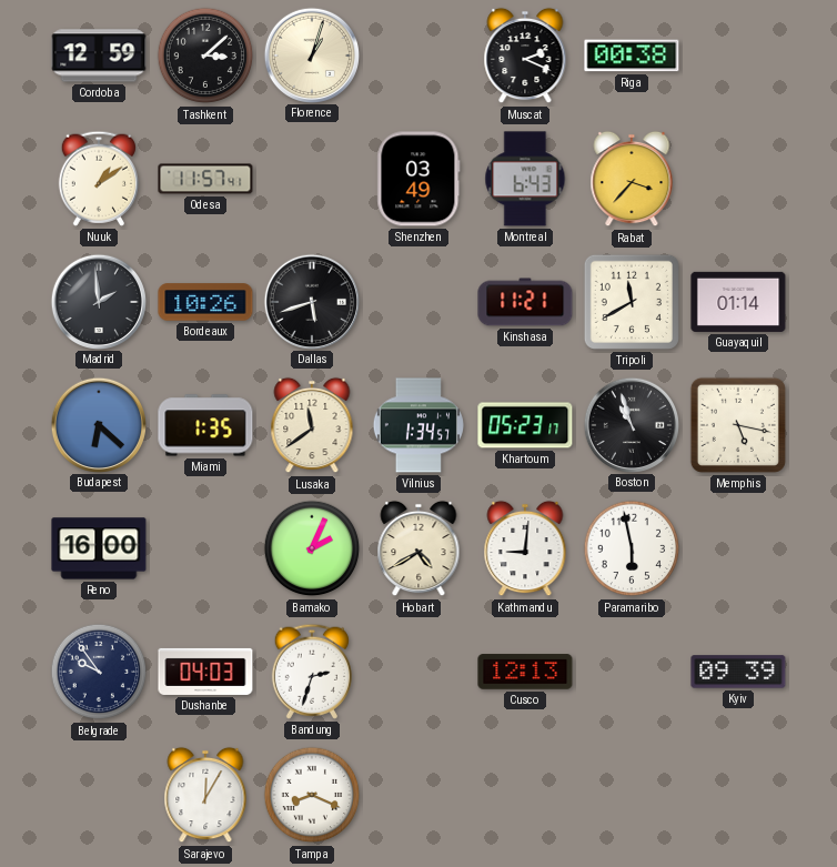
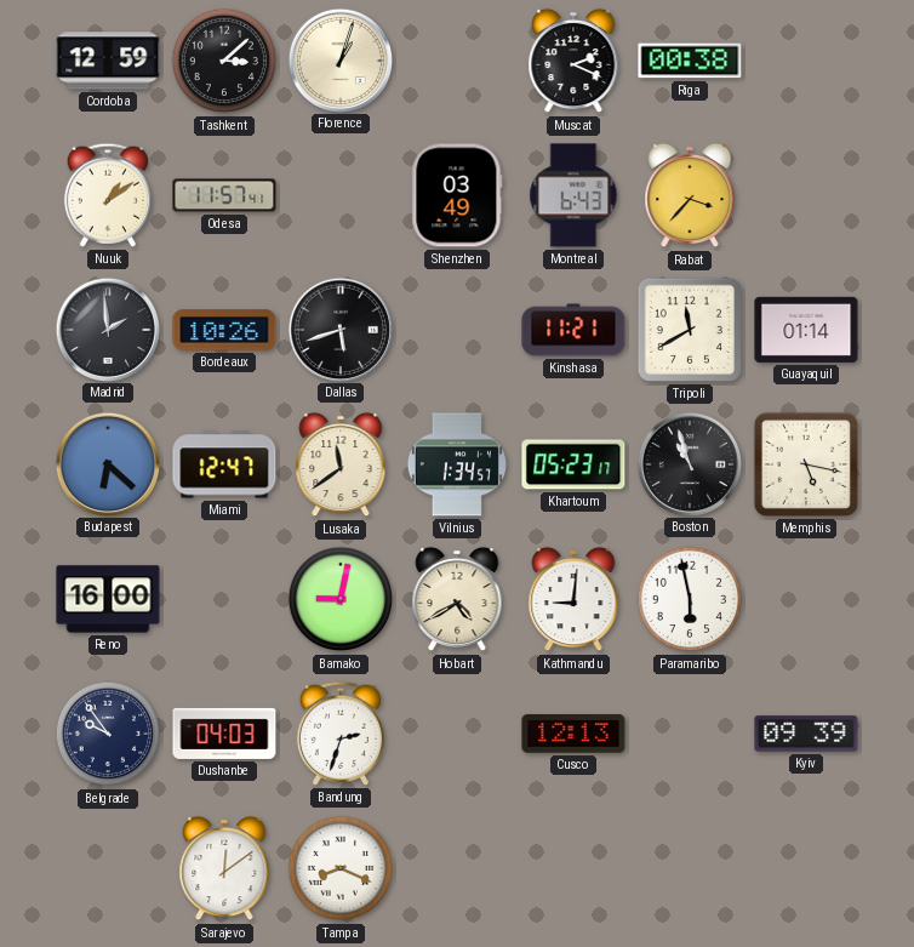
Miami: 1:35 -> 12:47 (224, 464)
Bamako: 2:04 -> 9:02 (341, 599)
Sarajevo: 12:05 -> 12:09 (224, 868)
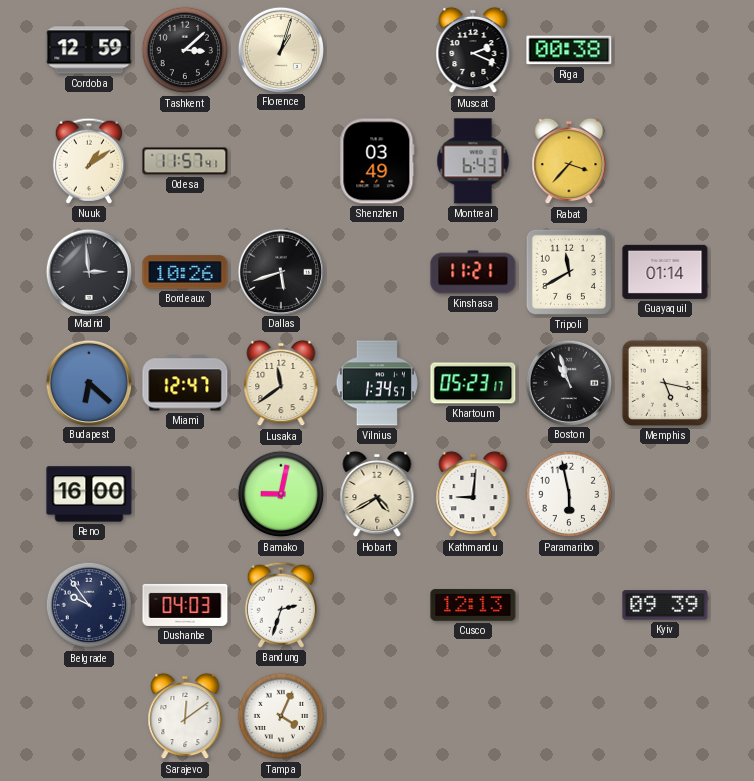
Madrid: 1:59 -> 2:59 (88, 271)
Tampa: 8:19 -> 4:04 (281, 716)
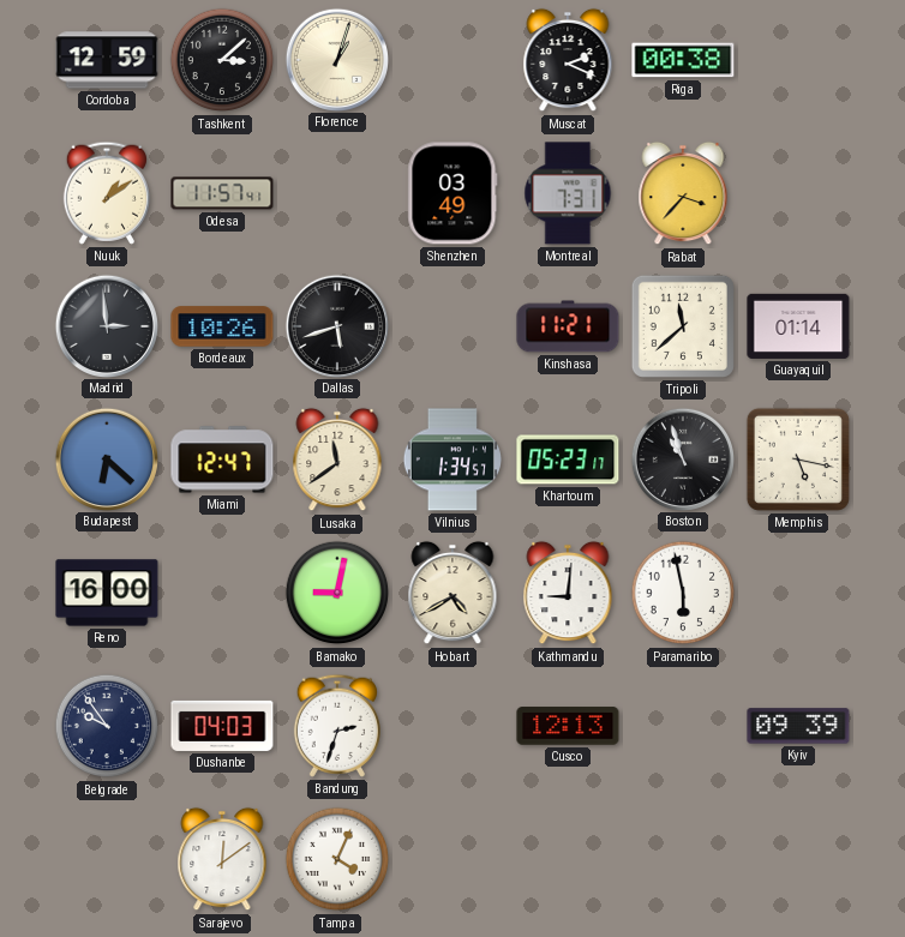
Montreal: 6:43 -> 7:31 (568, 193)
Tripoli: 11:40 -> 11:38 (683, 326)
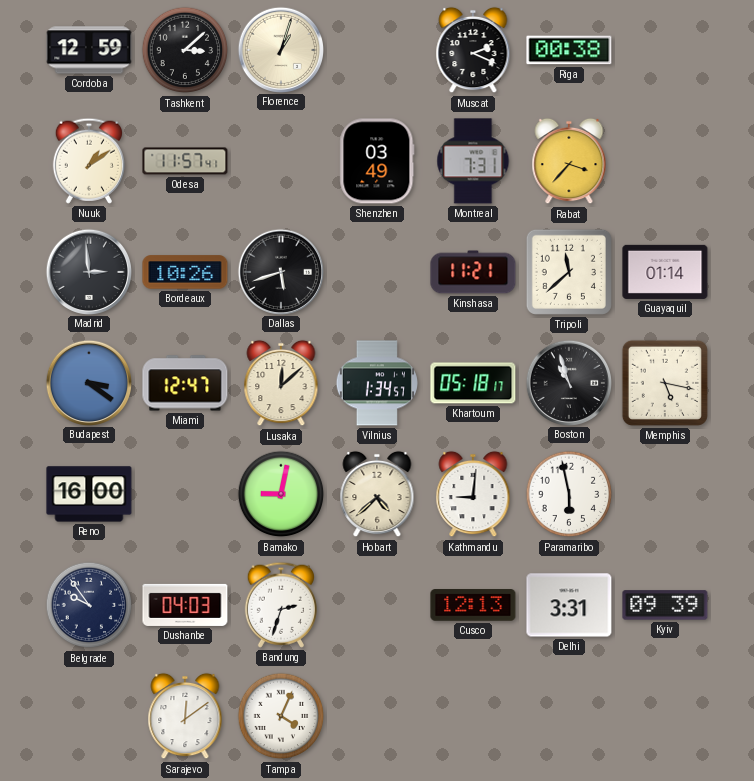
Budapest: 6:22 -> 3:21 (88, 382)
Lusaka: 11:39 -> 12:08 (281, 383)
Khartoum: 05:23 -> 05:18 (473, 383)
Hobart: 4:40 -> 4:38 (377, 494)
Delhi: none -> 3:31 (569, 605)
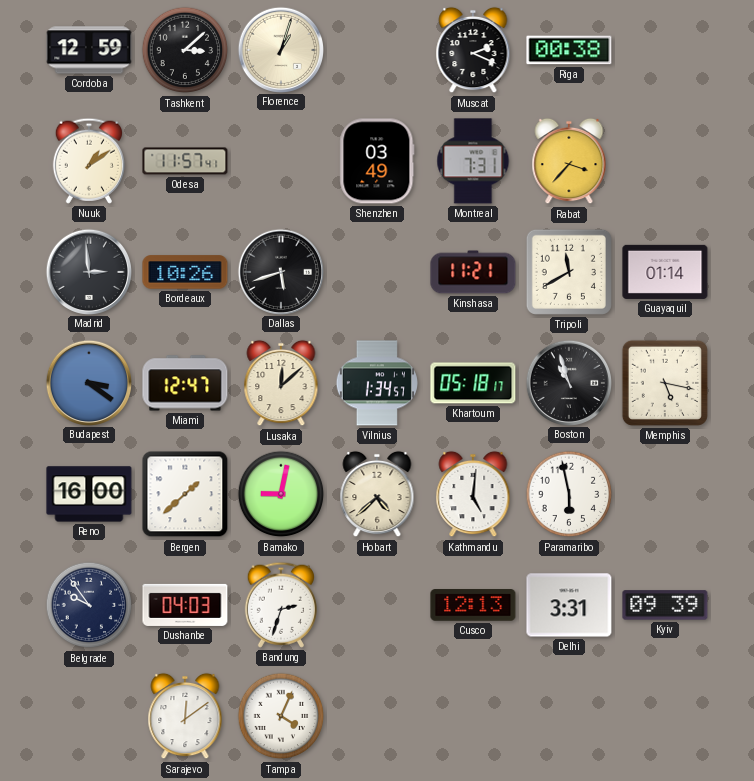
Tripoli: 11:38 -> 11:40 (569, 272)
Bergen: none -> 1:38 (185, 494)
Kathmandu: 9:01 -> 5:01 (473, 494)
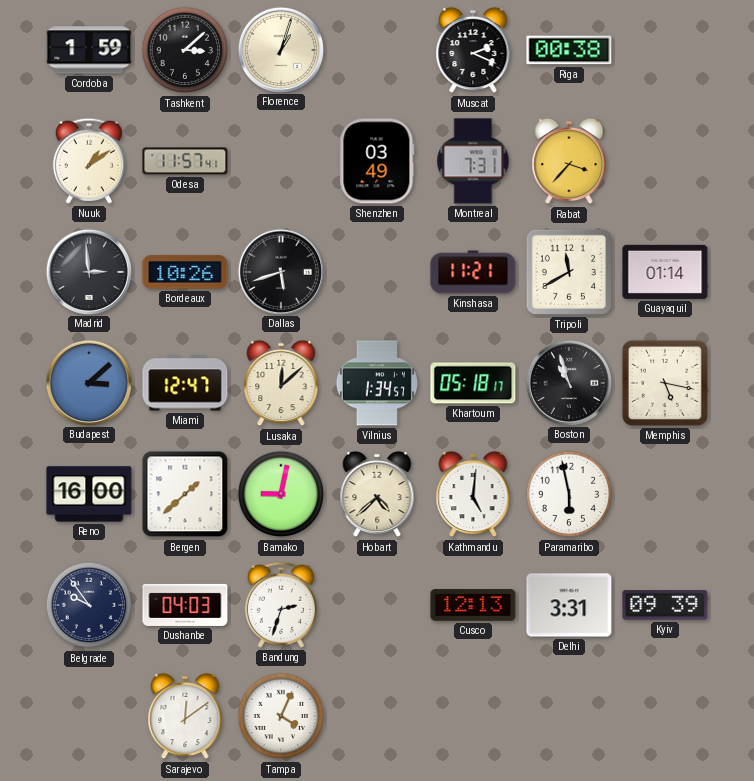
Cordoba: 12:59 -> 1:59 (89, 50)
Budapest: 3:21 -> 3:08 (88, 382)
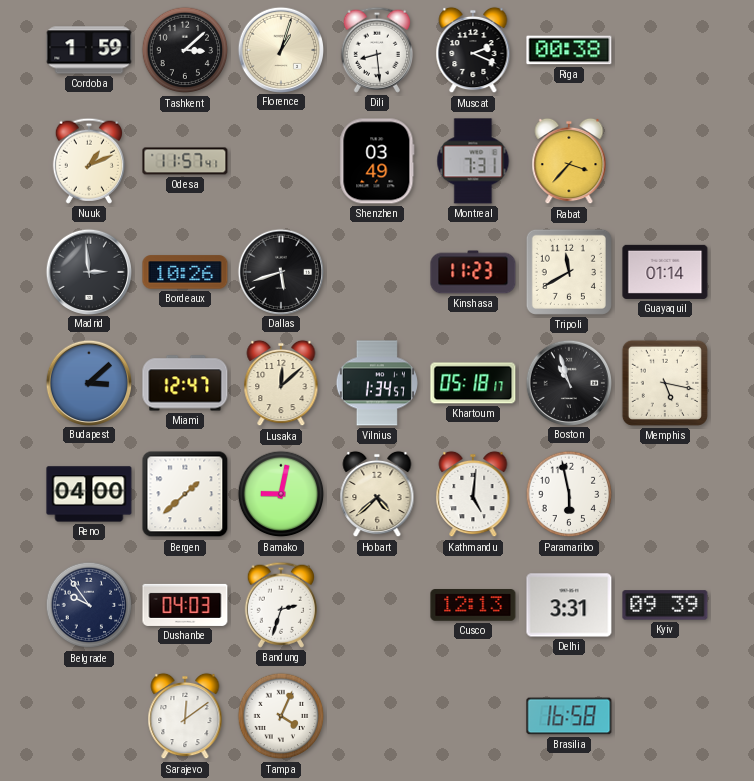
Dili: none -> 8:29 (377, 50)
Nuuk: 1:09 -> 1:11 (89, 161)
Kinshasa: 11:21 -> 11:23 (473, 272)
Reno: 16:00 -> 04:00 (89, 494)
Brasilia: none -> 16:58 (569, 716)
